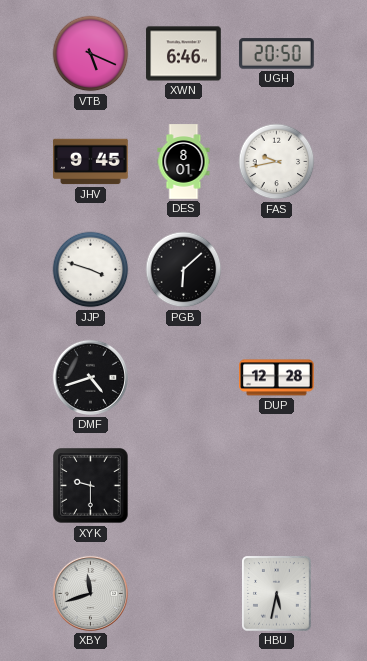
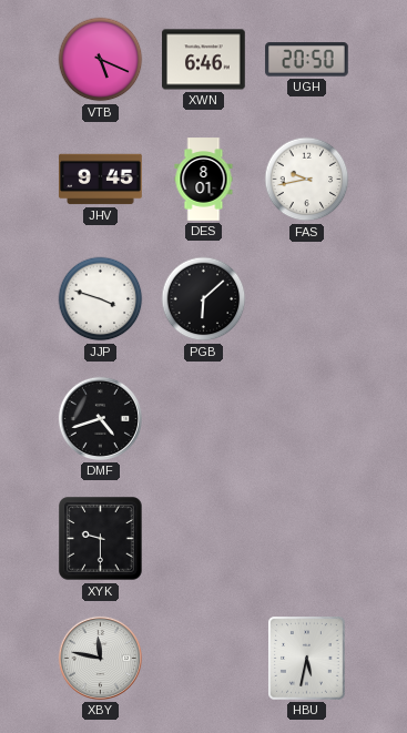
DUP: 12:28 -> none (277, 378)
XBY: 11:42 -> 11:47 (100, 658)
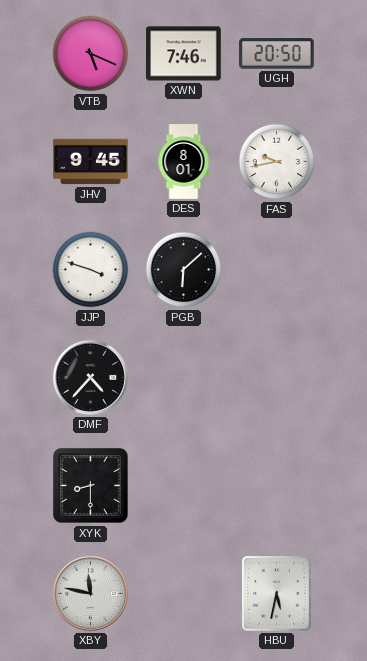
XWN: 6:46 -> 7:46 (184, 54)
DMF: 4:42 -> 4:37 (90, 377)
XYK: 9:30 -> 8:30 (91, 486)
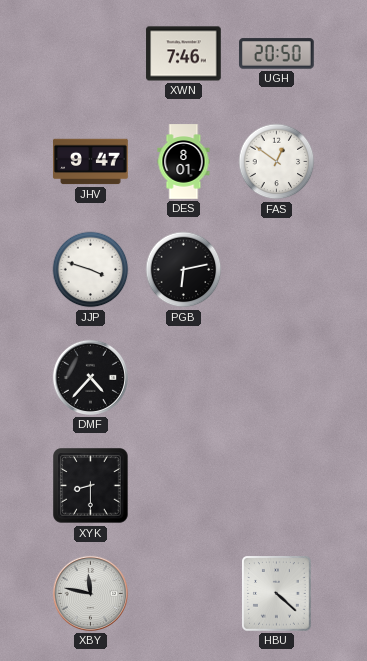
VTB: 5:19 -> none (91, 54)
JHV: 9:45 -> 9:47 (91, 162)
FAS: 9:43 -> 12:51 (277, 162)
PGB: 6:08 -> 6:13 (184, 270)
HBU: 5:32 -> 4:22 (277, 594)
